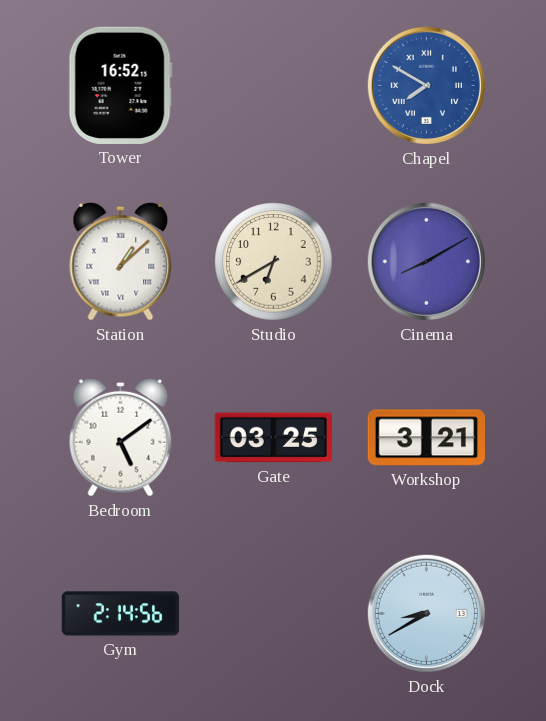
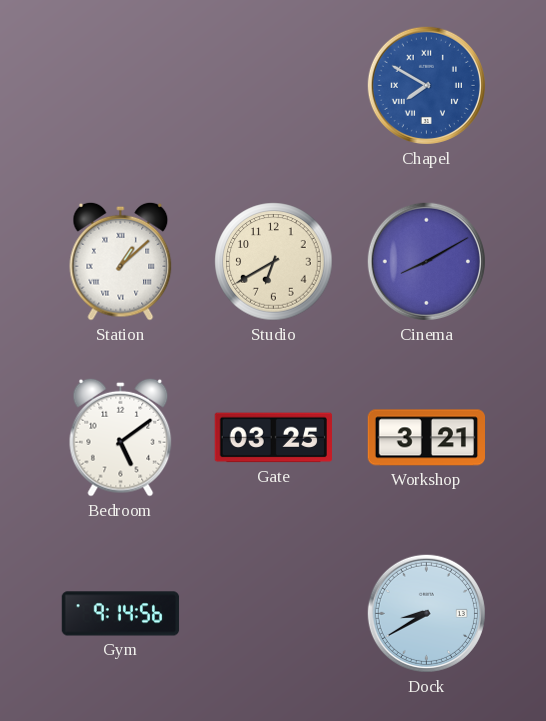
Tower: 16:52 -> none (120, 85)
Gym: 2:14 -> 9:14 (121, 614)
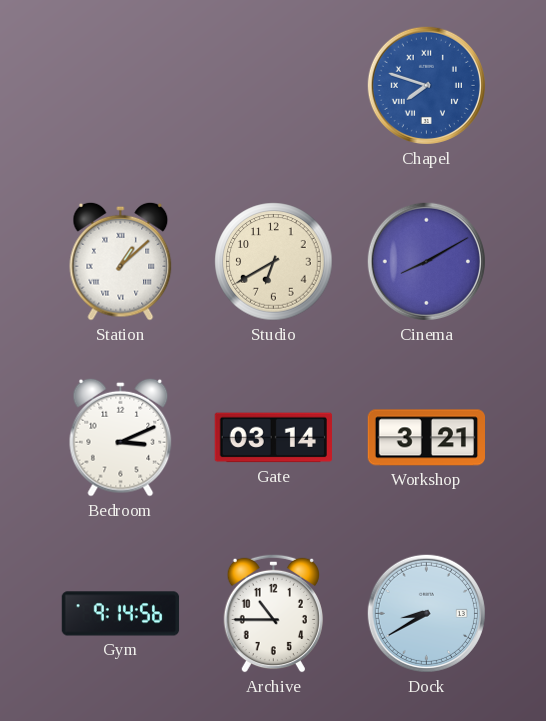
Chapel: 7:50 -> 7:48 (426, 85)
Bedroom: 5:09 -> 3:11 (121, 437)
Gate: 03:25 -> 03:14 (273, 438)
Archive: none -> 10:45 (273, 613)
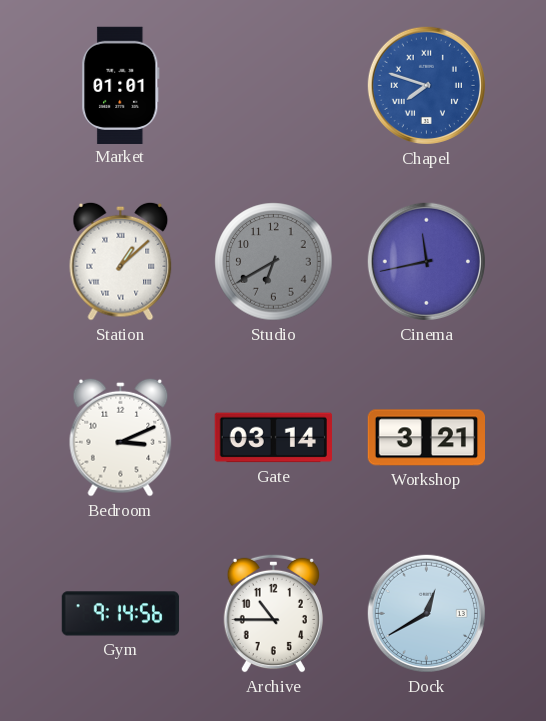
Market: none -> 01:01 (121, 85)
Studio dial: cream -> grey (274, 262)
Cinema: 8:10 -> 11:43 (426, 261)
Dock: 8:40 -> 12:40 (426, 613)
